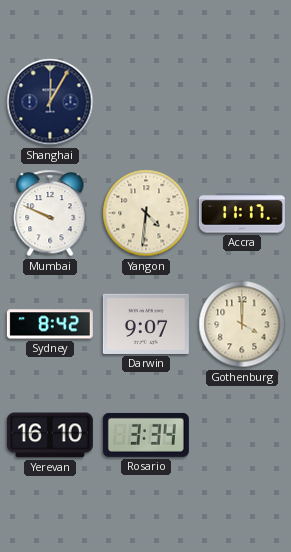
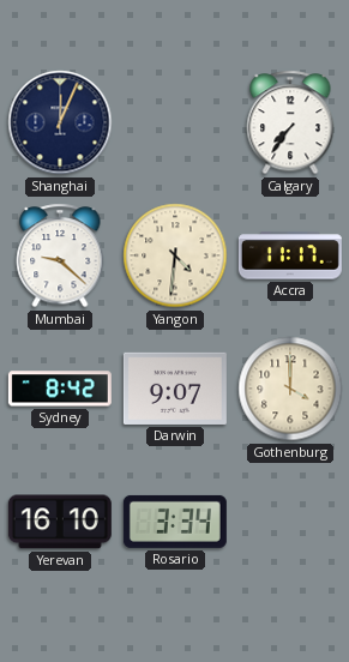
Shanghai: 12:05 -> 12:04 (60, 122)
Calgary: none -> 7:36 (290, 122)
Mumbai: 9:49 -> 9:22 (60, 255)
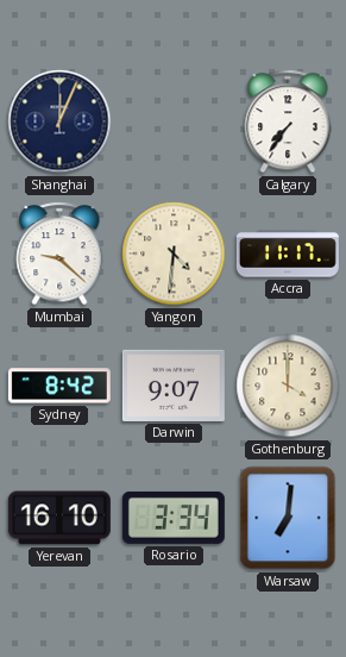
Warsaw: none -> 7:01 (288, 518)
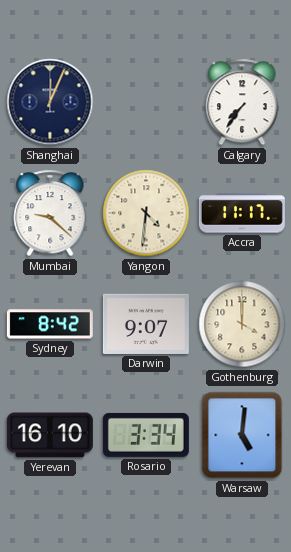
Warsaw: 7:01 -> 5:01 (242, 435)
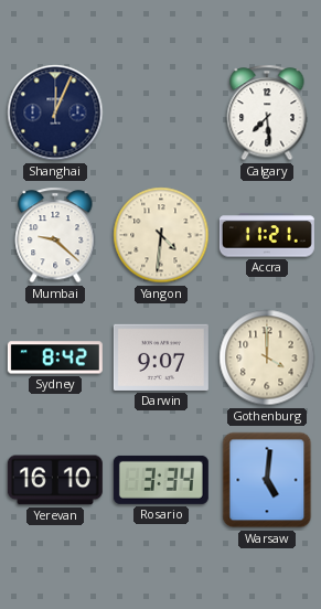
Calgary: 7:36 -> 7:29 (267, 113)
Accra: 11:17 -> 11:21 (267, 235)
